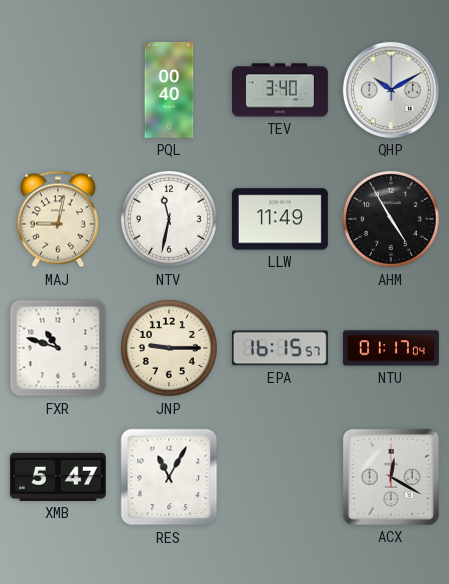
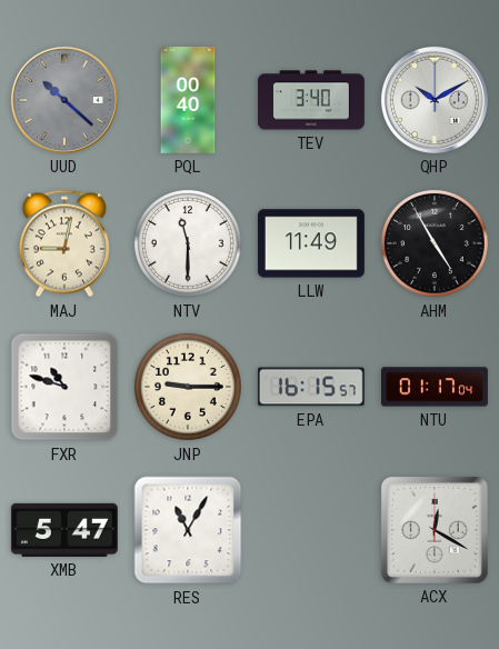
UUD: none -> 10:22 (64, 100)
NTV: 11:32 -> 11:30 (188, 243)
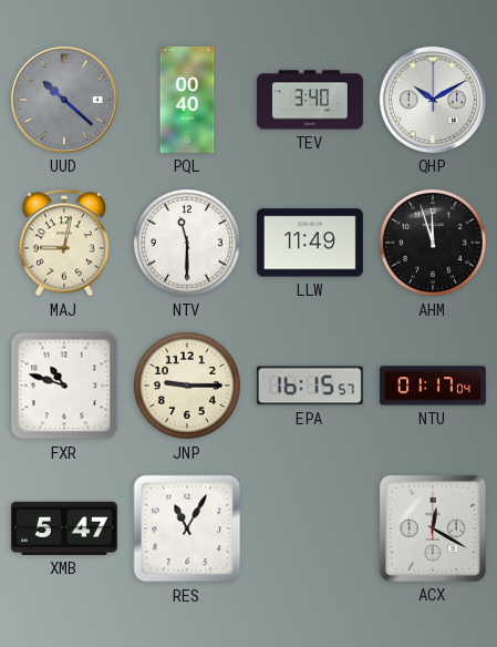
AHM: 4:55 -> 11:57 (433, 243)
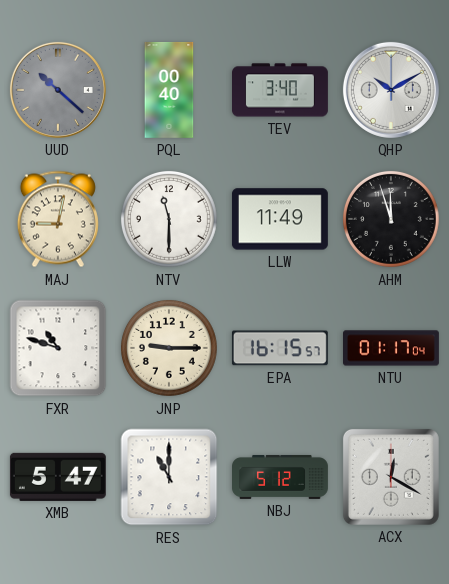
RES: 11:05 -> 11:00 (169, 477)
NBJ: none -> 5:12 (281, 477)
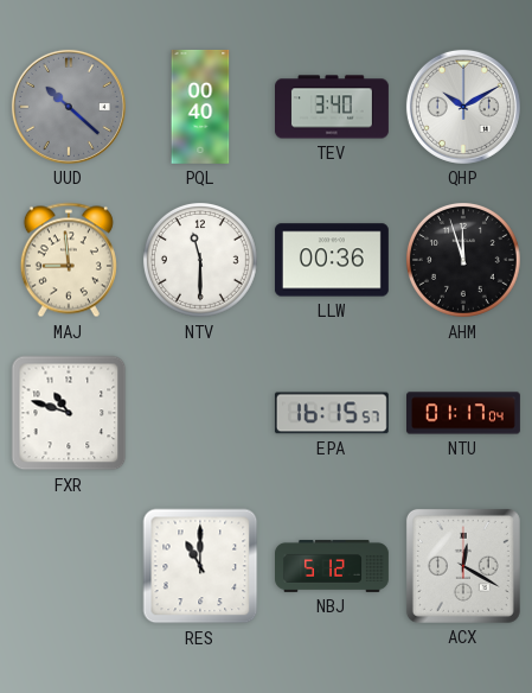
MAJ: 9:02 -> 8:59 (69, 260)
LLW: 11:49 -> 00:36 (332, 260)
JNP: 9:15 -> none (169, 348)
XMB: 5:47 -> none (58, 477)
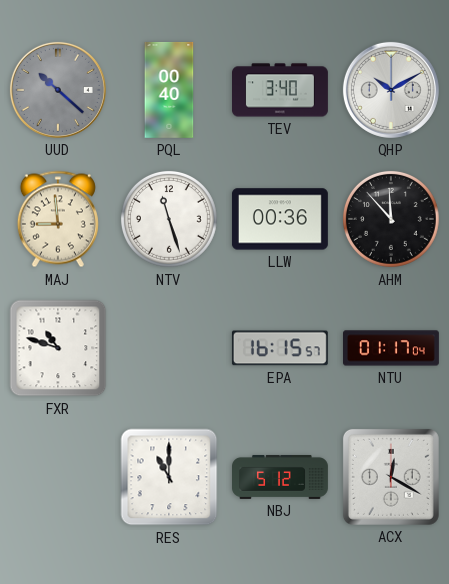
NTV: 11:30 -> 11:27 (169, 219)
AHM: 11:57 -> 11:53 (391, 219)
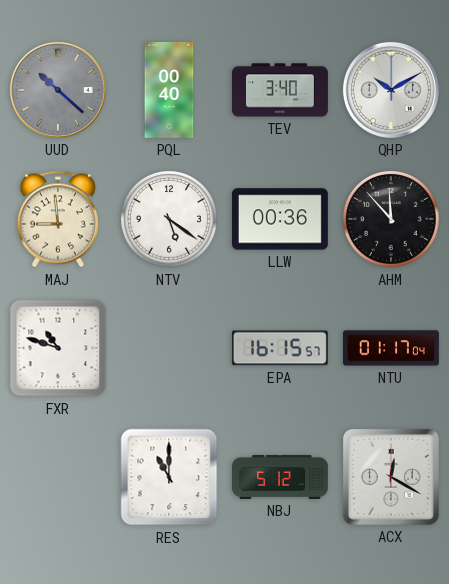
NTV: 11:27 -> 5:21 (169, 219)
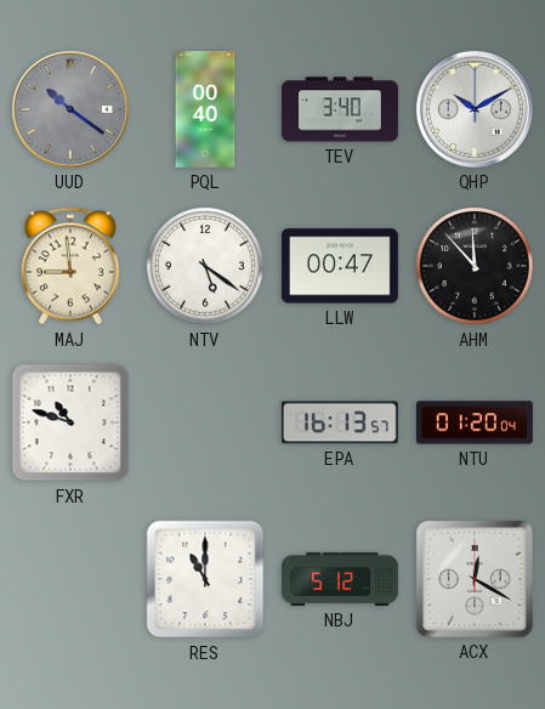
UUD: 10:22 -> 10:21 (70, 109)
LLW: 00:36 -> 00:47 (340, 266)
EPA: 16:15 -> 16:13 (340, 422)
NTU: 01:17 -> 01:20 (476, 422)
